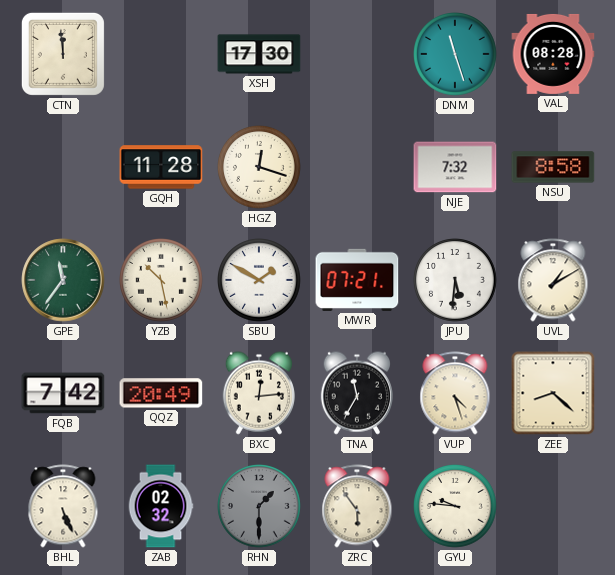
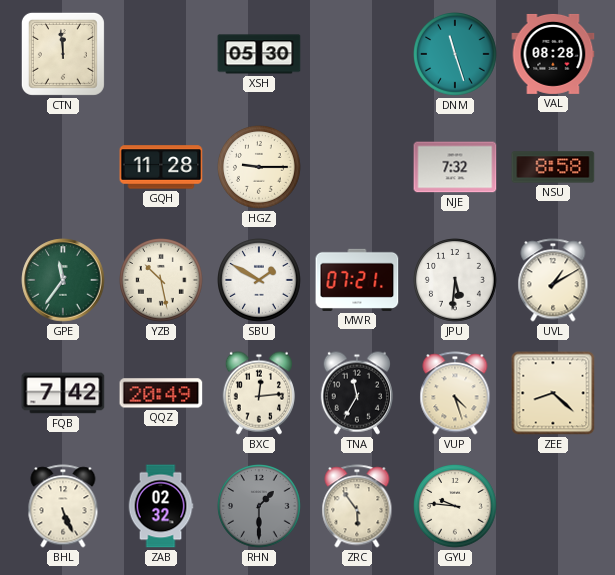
XSH: 17:30 -> 05:30 (259, 54)
HGZ: 12:18 -> 9:15 (259, 167)
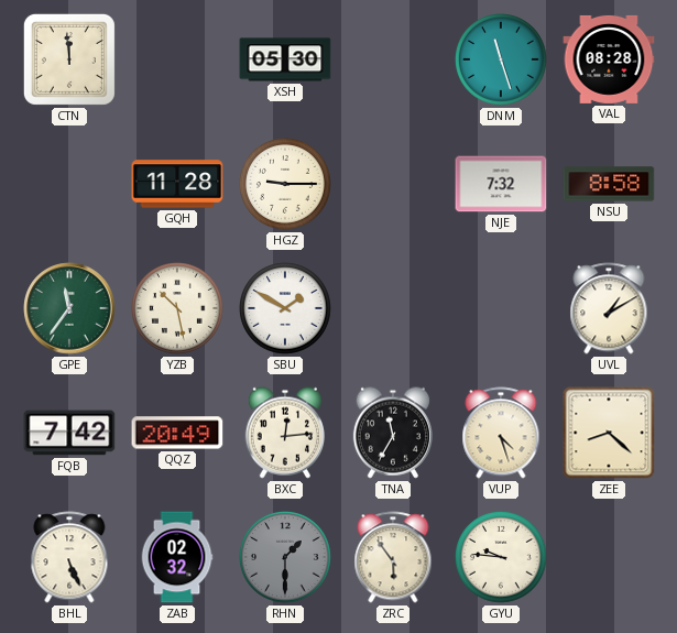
MWR: 07:21 -> none (357, 280)
JPU: 5:31 -> none (455, 280)
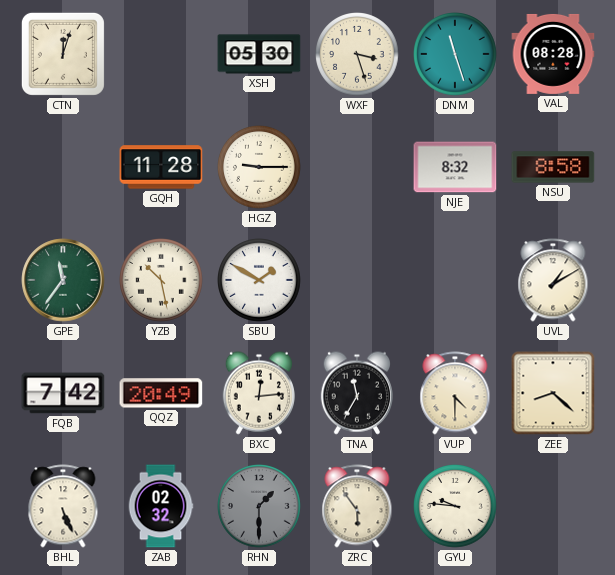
CTN: 11:59 -> 12:03 (63, 54)
WXF: none -> 3:27 (357, 54)
NJE: 7:32 -> 8:32 (455, 167)
VUP: 4:27 -> 4:30 (455, 393)
